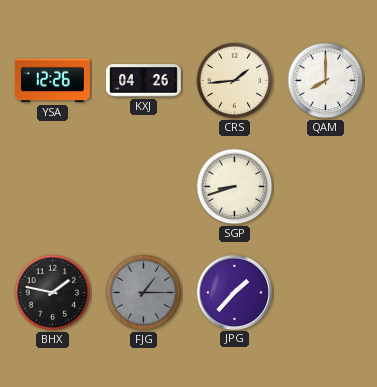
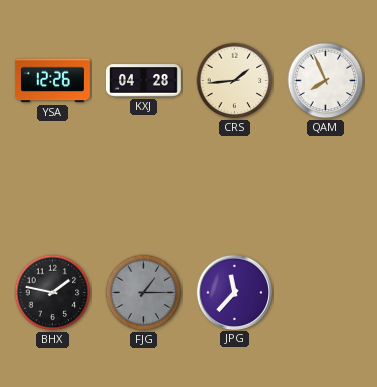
KXJ: 04:26 -> 04:28 (144, 81)
QAM: 8:00 -> 7:56 (326, 81)
SGP: 8:42 -> none (235, 187)
JPG: 1:37 -> 11:37 (234, 292)
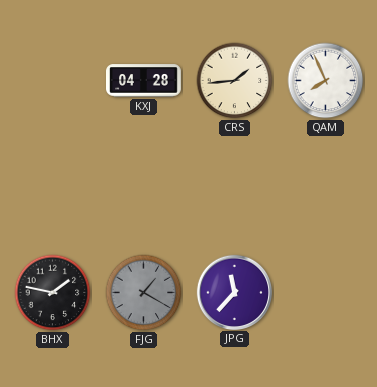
YSA: 12:26 -> none (53, 81)
FJG: 1:15 -> 1:20 (144, 293)
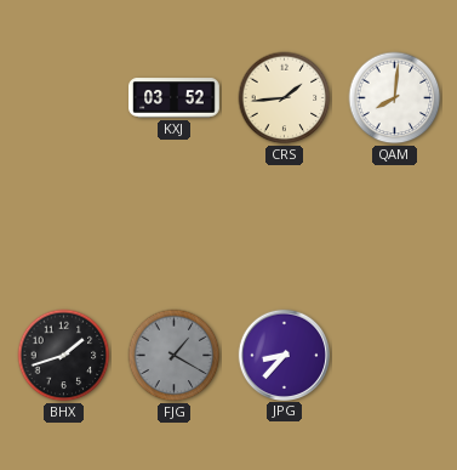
KXJ: 04:28 -> 03:52 (175, 98)
QAM: 7:56 -> 8:01 (395, 98)
BHX: 1:47 -> 1:42 (64, 356)
JPG: 11:37 -> 8:37 (284, 355)
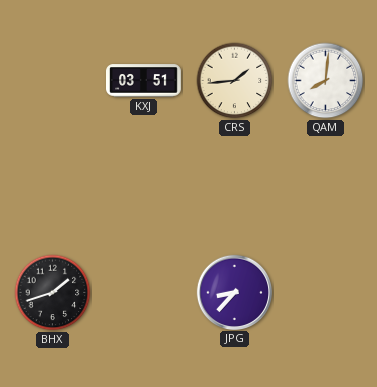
KXJ: 03:52 -> 03:51 (144, 81)
FJG: 1:20 -> none (175, 356)
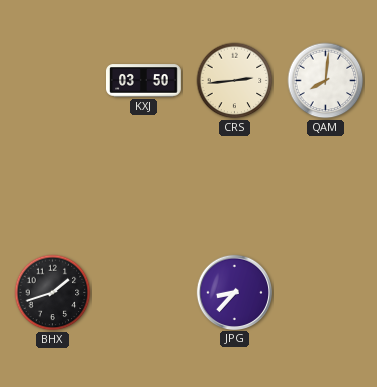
KXJ: 03:51 -> 03:50 (144, 81)
CRS: 1:44 -> 2:44 (235, 81)
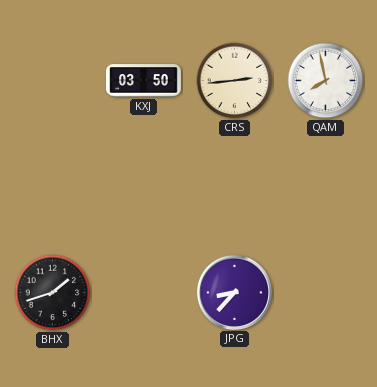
QAM: 8:01 -> 7:58 (326, 81)
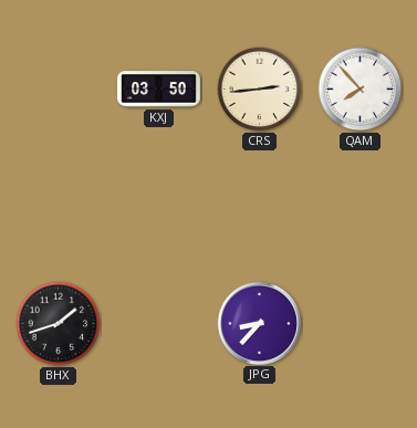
QAM: 7:58 -> 7:53 (361, 90)
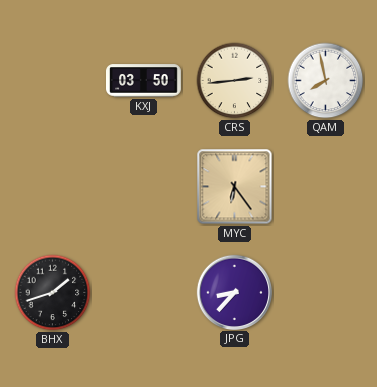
QAM: 7:53 -> 7:58 (326, 81)
MYC: none -> 6:24 (235, 187)
